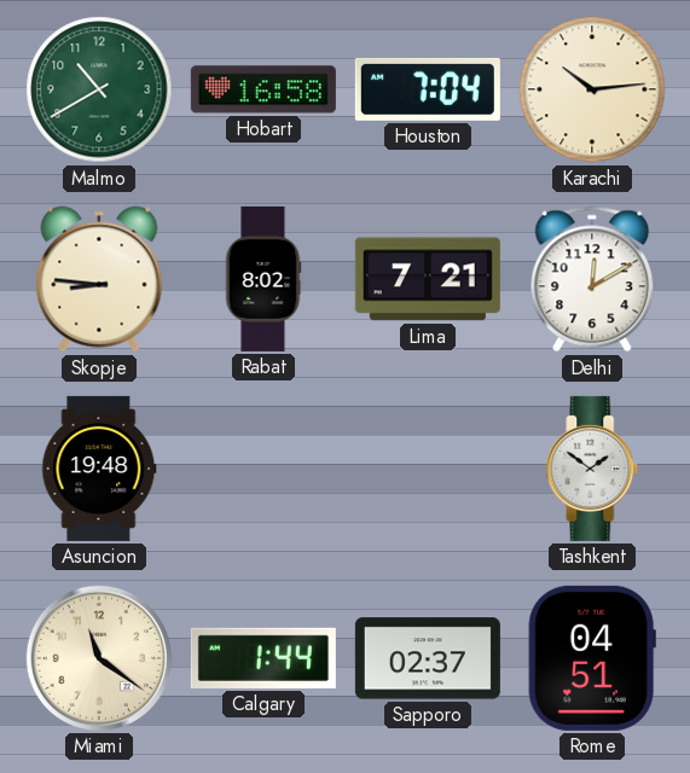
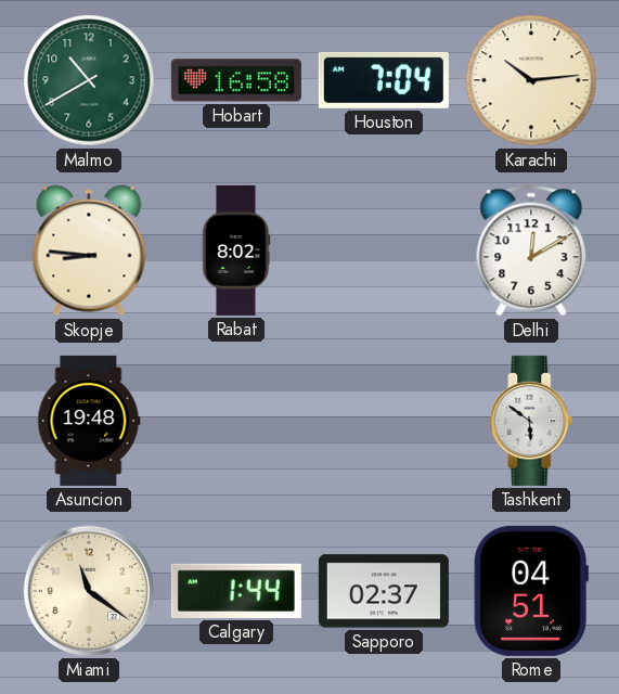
Lima: 7:21 -> none (428, 279)
Tashkent: 1:51 -> 5:51 (531, 421)
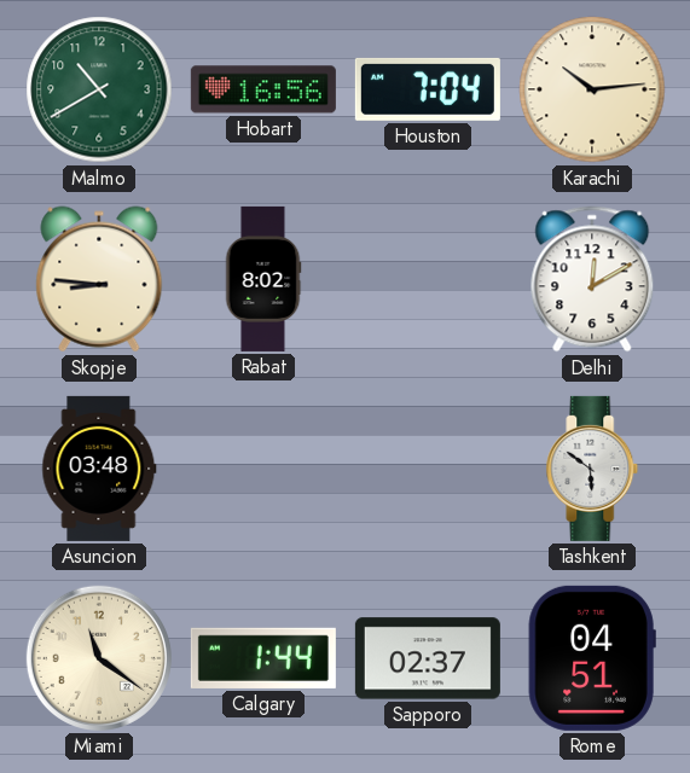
Hobart: 16:58 -> 16:56 (263, 89)
Asuncion: 19:48 -> 03:48 (99, 469)
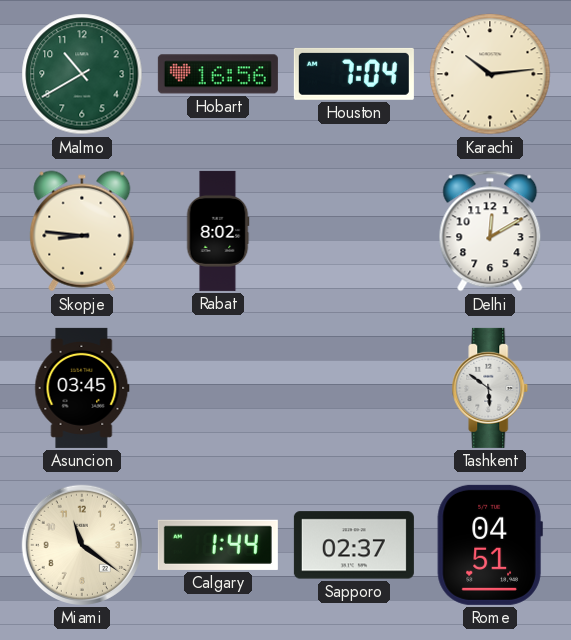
Asuncion: 03:48 -> 03:45 (82, 388)
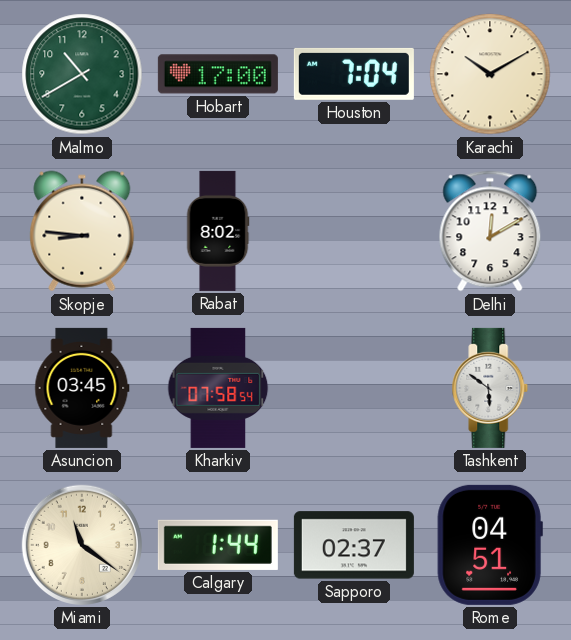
Hobart: 16:56 -> 17:00 (218, 74)
Karachi: 10:14 -> 10:10 (490, 74)
Kharkiv: none -> 07:58 (218, 388)
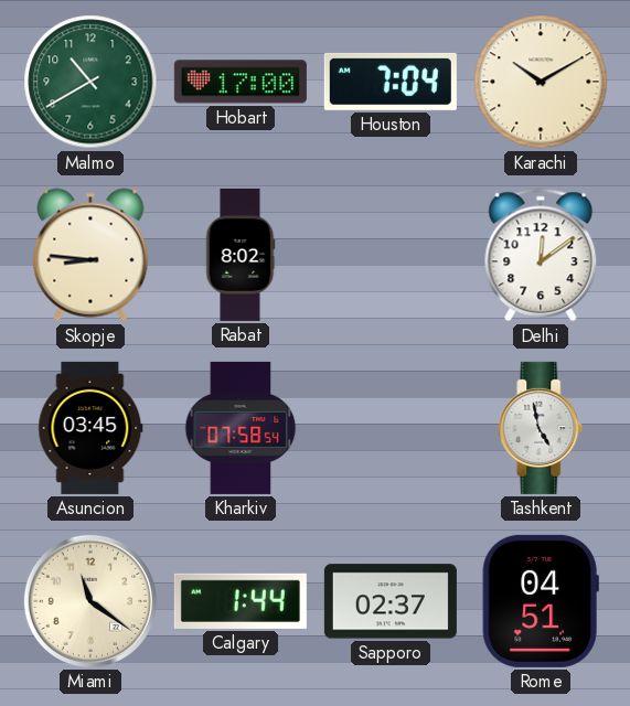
Delhi: 12:10 -> 12:09 (541, 255)
Tashkent: 5:51 -> 4:58 (541, 428)
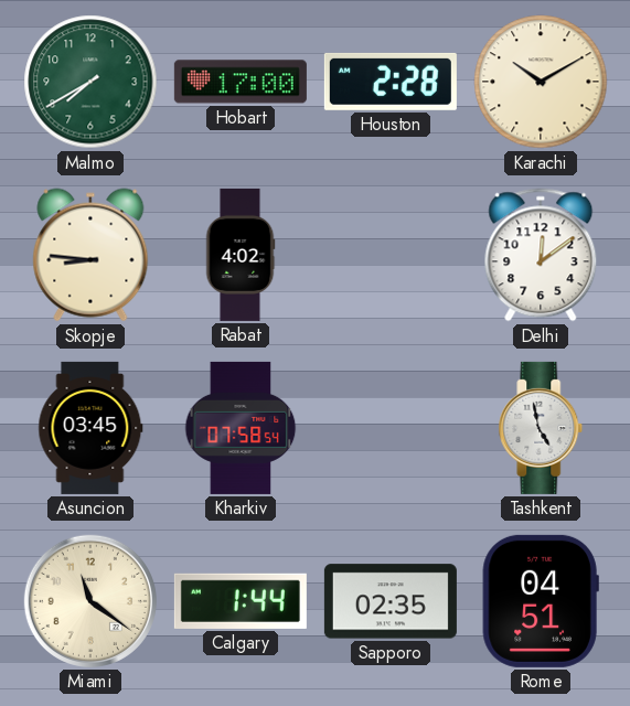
Malmo: 10:40 -> 7:40 (90, 82)
Houston: 7:04 -> 2:28 (391, 82)
Rabat: 8:02 -> 4:02 (241, 255)
Sapporo: 02:37 -> 02:35 (391, 601)
